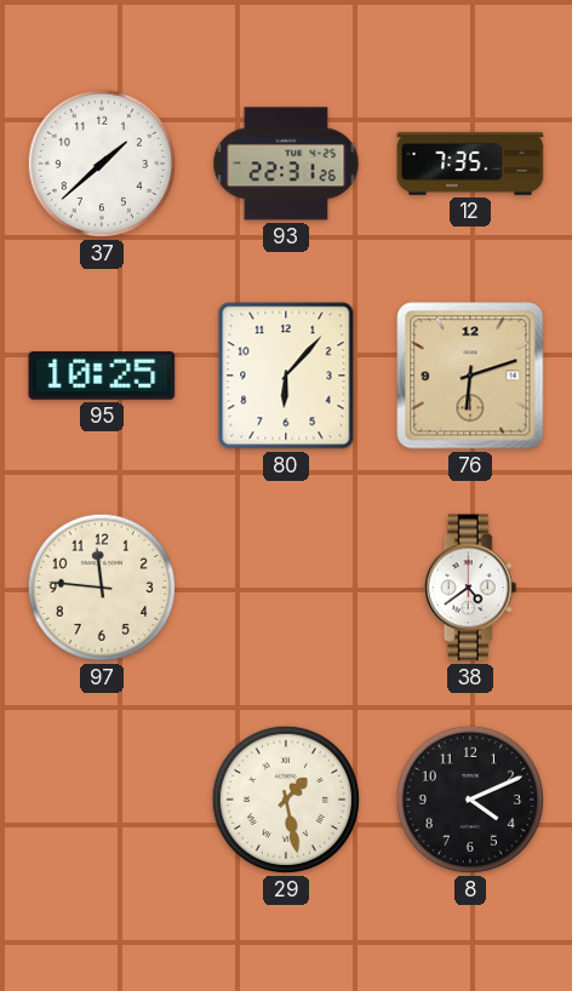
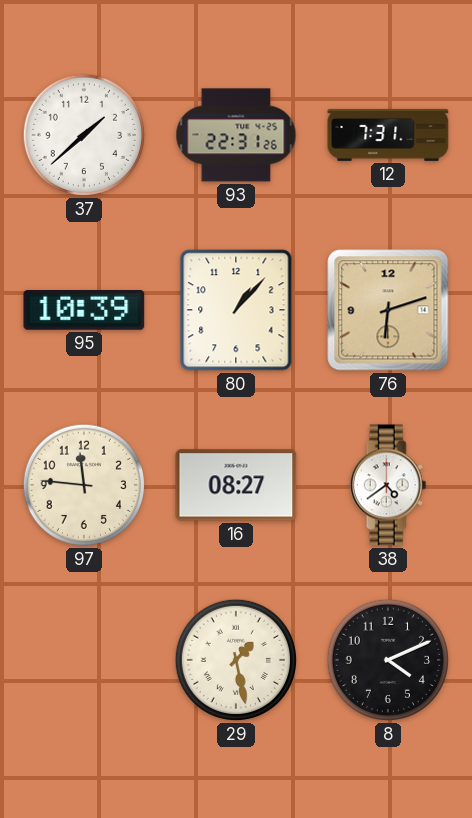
12: 7:35 -> 7:31 (388, 135)
95: 10:25 -> 10:39 (84, 311)
80: 6:07 -> 1:07 (236, 310)
16: none -> 08:27 (236, 485)
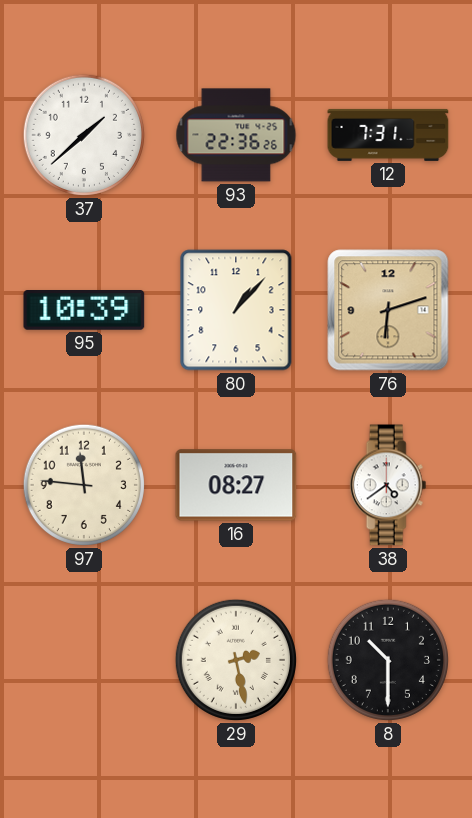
93: 22:31 -> 22:36 (236, 135)
29: 1:28 -> 2:28 (236, 660)
8: 4:11 -> 10:30 (388, 660)
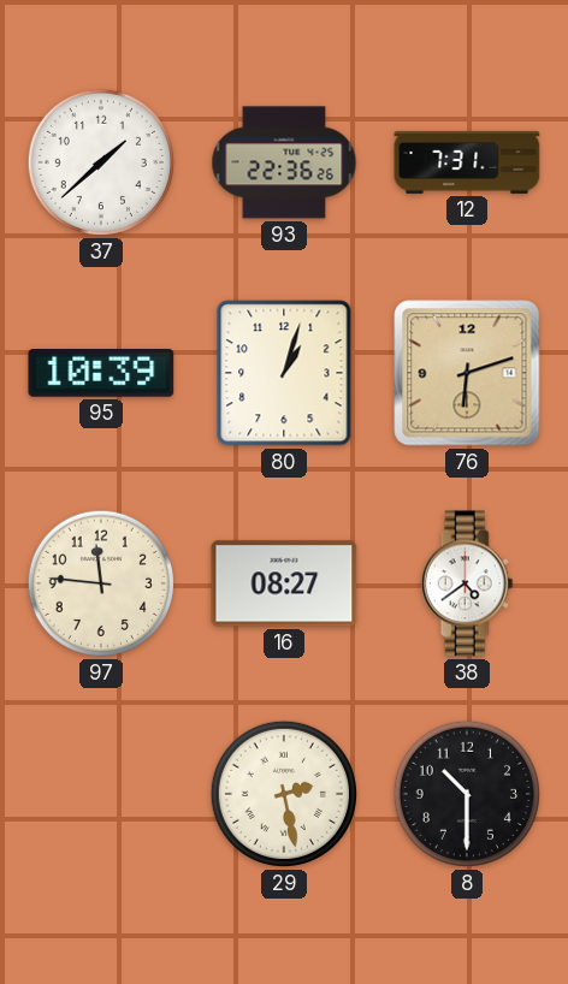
80: 1:07 -> 1:03 (284, 373)
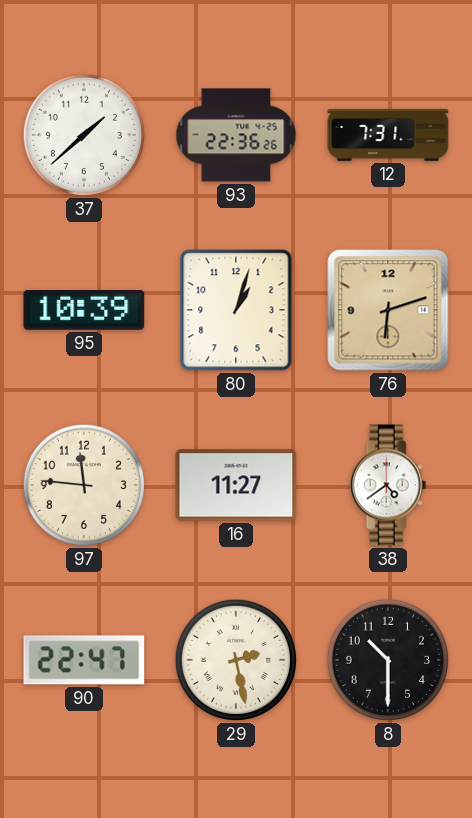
16: 08:27 -> 11:27 (236, 485)
90: none -> 22:47 (84, 660)
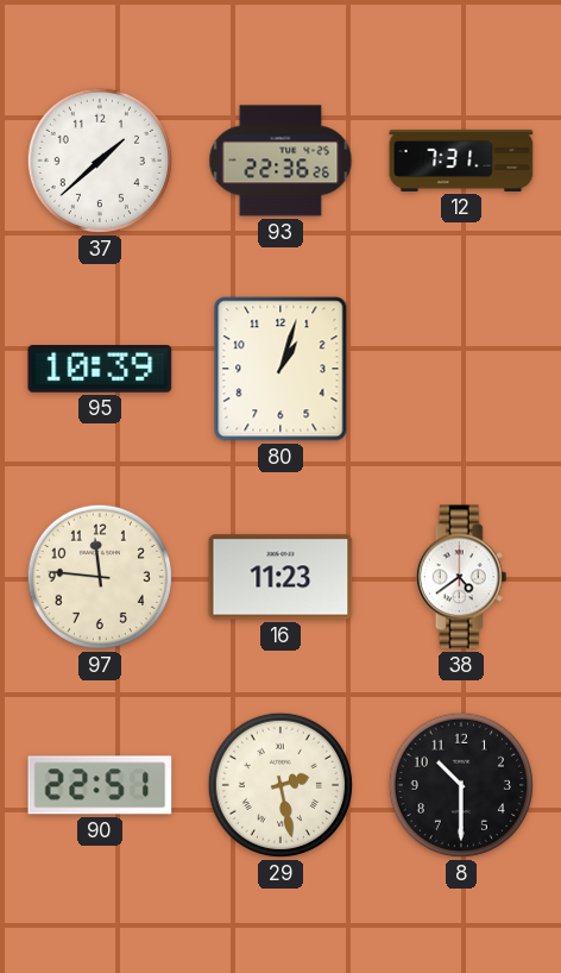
76: 6:12 -> none (388, 310)
16: 11:27 -> 11:23 (280, 577)
90: 22:47 -> 22:51 (100, 785)
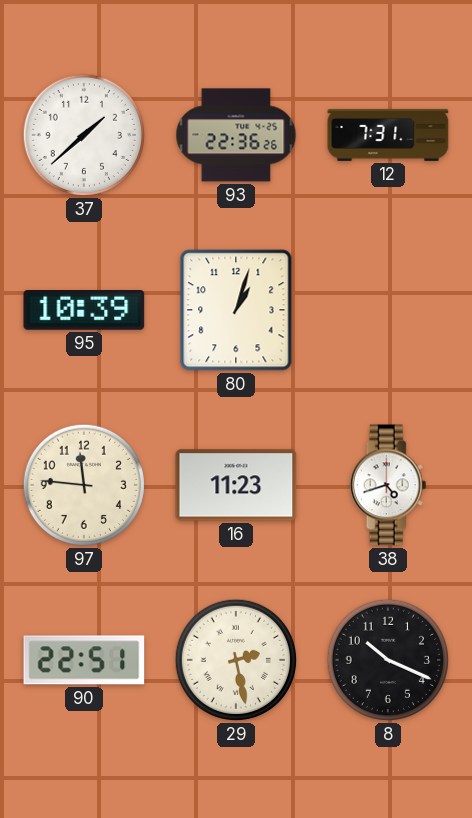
38: 4:39 -> 4:42 (388, 485)
8: 10:30 -> 10:19 (388, 660)
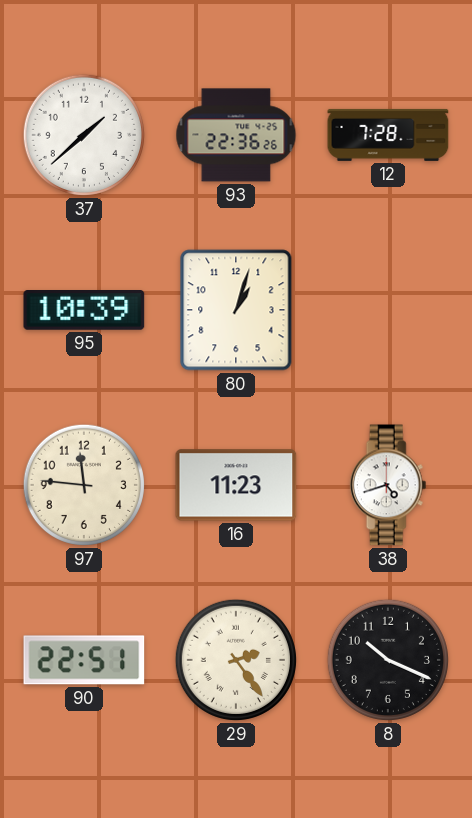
12: 7:31 -> 7:28 (388, 135)
29: 2:28 -> 2:24 (236, 660)
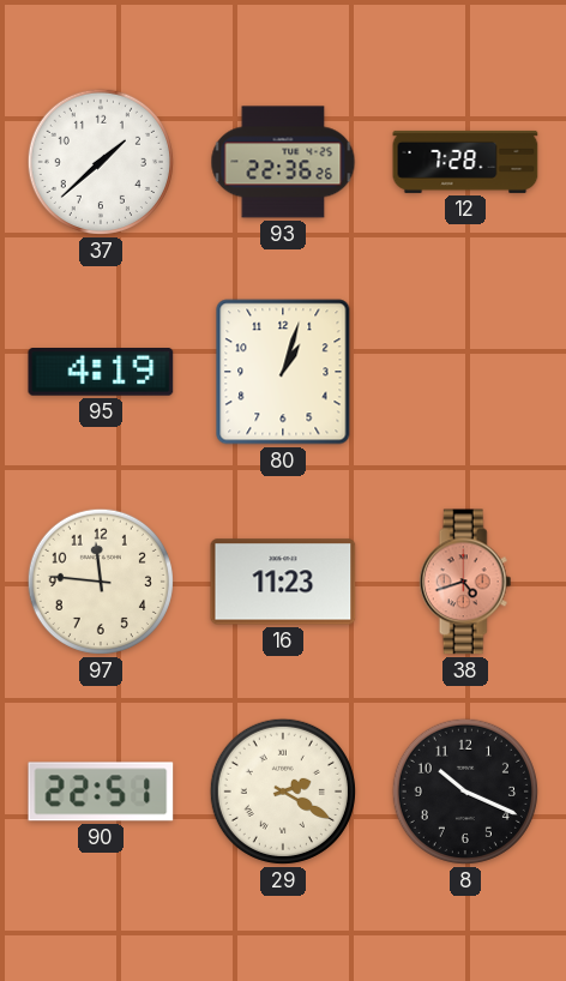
95: 10:39 -> 4:19 (101, 373)
38 dial: white -> salmon (465, 582)
29: 2:24 -> 2:20 (283, 792)
